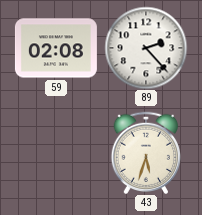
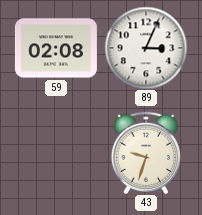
89: 2:23 -> 3:04 (146, 48)
43: 5:33 -> 9:33 (146, 152)
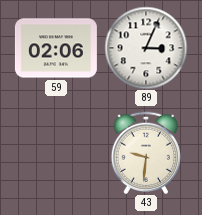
59: 02:08 -> 02:06 (56, 48)
43: 9:33 -> 9:31 (146, 152)
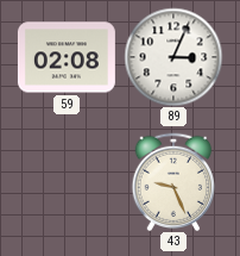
59: 02:06 -> 02:08 (67, 57)
43: 9:31 -> 9:26 (173, 181)
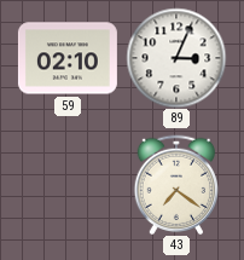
59: 02:08 -> 02:10 (68, 58)
43: 9:26 -> 7:21 (176, 184)
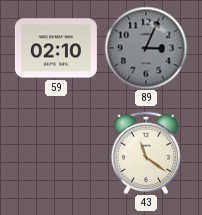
89 dial: white -> grey (146, 48)
43: 7:21 -> 11:21 (146, 152)
